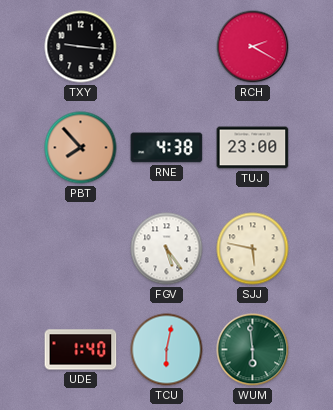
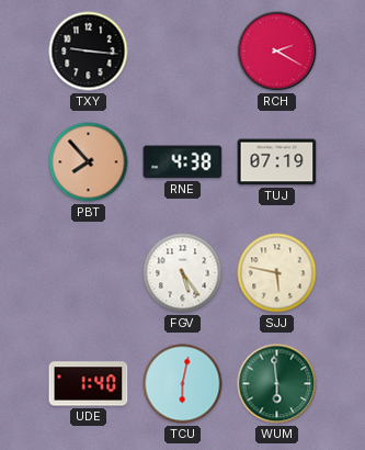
TUJ: 23:00 -> 07:19 (277, 162)
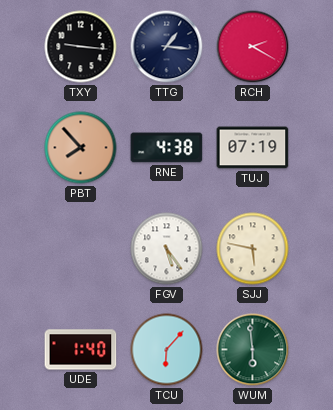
TTG: none -> 1:16 (167, 47)
TCU: 6:02 -> 6:07 (167, 350)
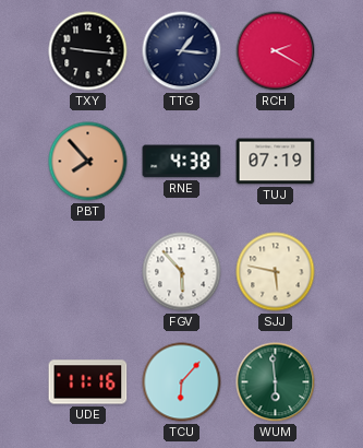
FGV: 5:24 -> 5:53 (182, 272)
UDE: 1:40 -> 11:16 (88, 382)
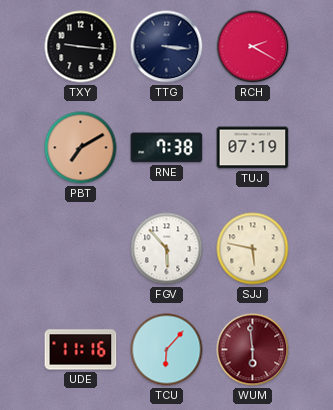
TTG: 1:16 -> 3:16 (167, 47)
PBT: 7:53 -> 7:10 (81, 148)
RNE: 4:38 -> 7:38 (167, 148)
WUM dial: green -> burgundy (253, 350)
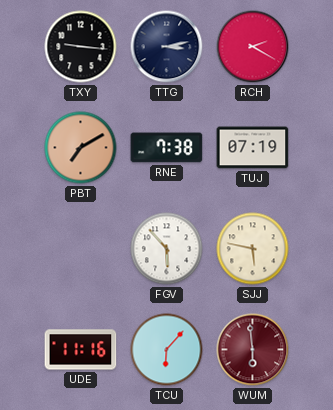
TTG: 3:16 -> 3:13 (167, 47)
